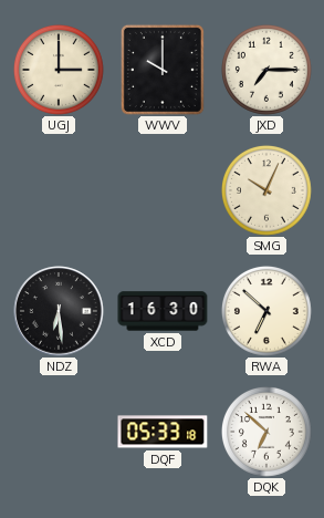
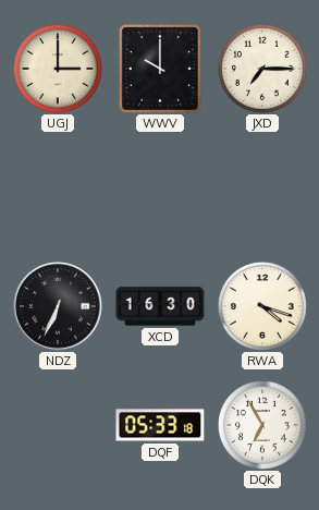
SMG: 10:04 -> none (266, 190)
NDZ: 6:29 -> 6:34 (58, 306)
RWA: 6:52 -> 4:18 (262, 306)
DQK: 6:52 -> 6:55 (262, 425)
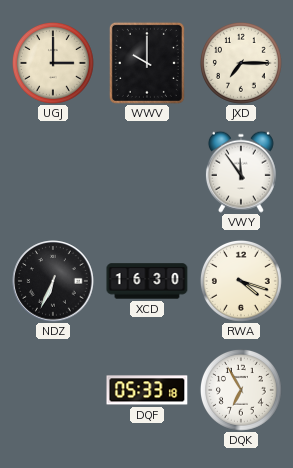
VWY: none -> 11:54 (241, 172)
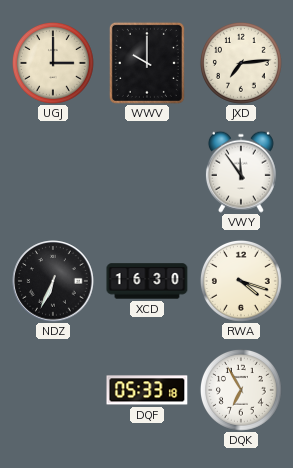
JXD: 7:15 -> 7:14 (241, 63)
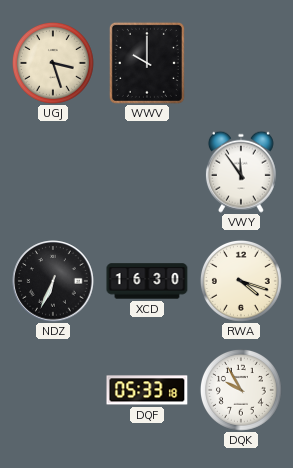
UGJ: 3:00 -> 3:27 (53, 63)
JXD: 7:14 -> none (241, 63)
DQK: 6:55 -> 9:55 (241, 390)
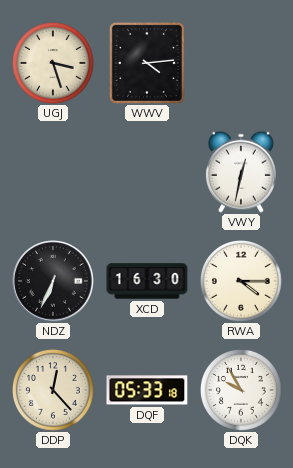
WWV: 10:00 -> 4:14 (147, 63)
VWY: 11:54 -> 12:32 (241, 172)
RWA: 4:18 -> 4:15 (241, 281)
DDP: none -> 12:23 (53, 390)
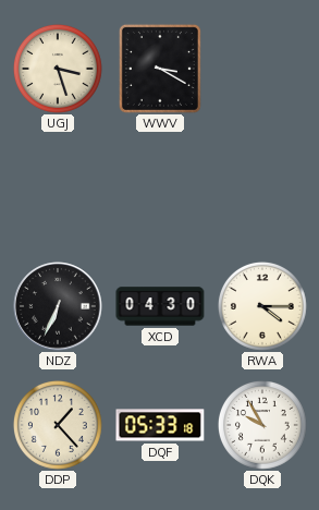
WWV: 4:14 -> 3:20 (160, 69)
VWY: 12:32 -> none (241, 172)
XCD: 16:30 -> 04:30 (160, 306)
DDP: 12:23 -> 1:23 (58, 425)
